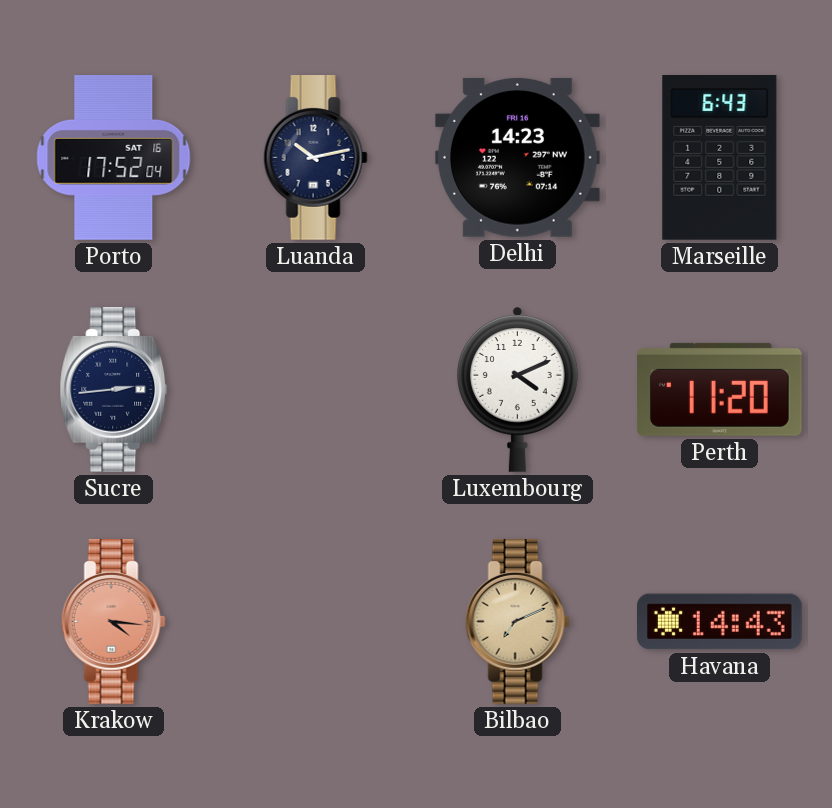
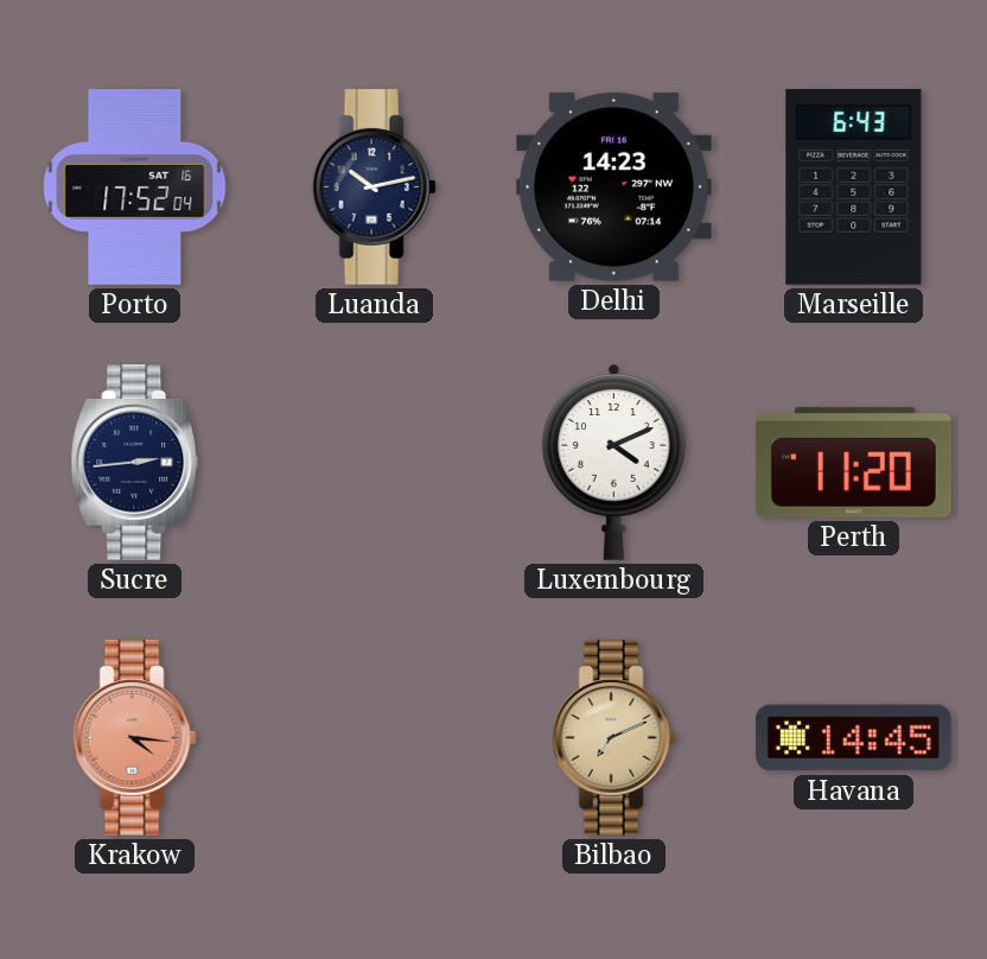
Havana: 14:43 -> 14:45 (854, 738)
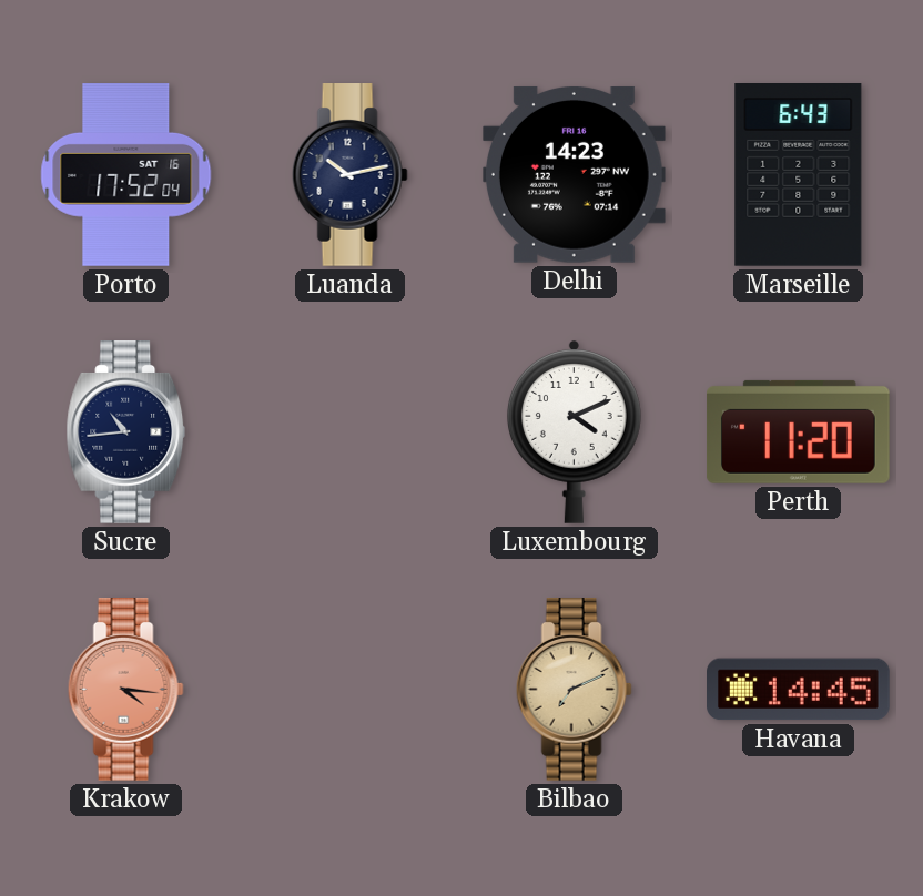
Sucre: 2:44 -> 10:44 (126, 432)
